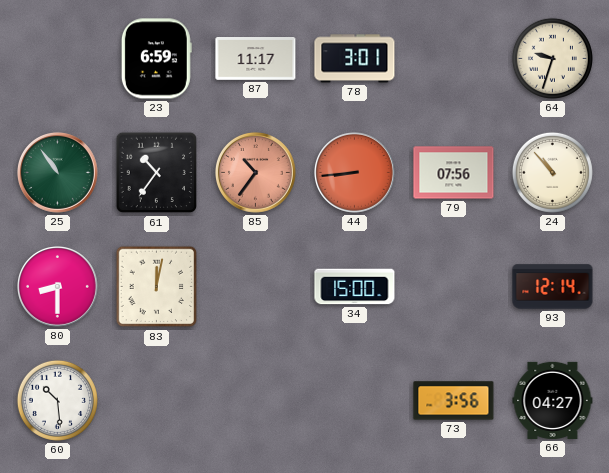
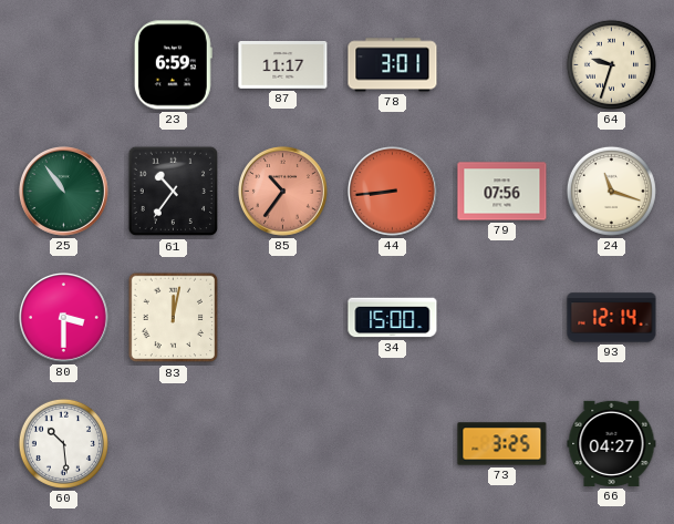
24: 10:53 -> 11:18 (611, 191)
80: 8:30 -> 3:30 (63, 317)
73: 3:56 -> 3:25 (502, 444)
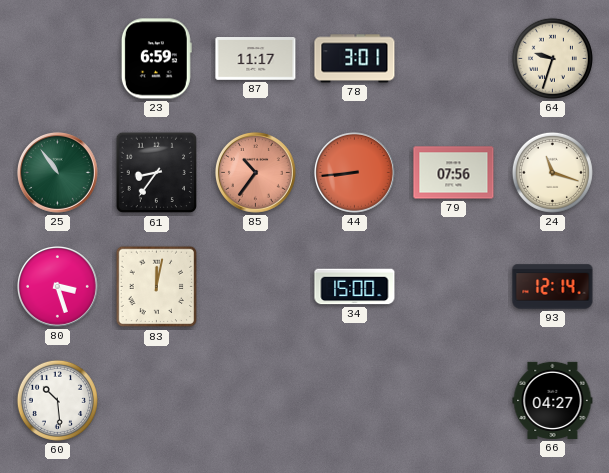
61: 10:36 -> 8:36 (157, 173)
80: 3:30 -> 3:27 (57, 286)
73: 3:25 -> none (502, 444)
